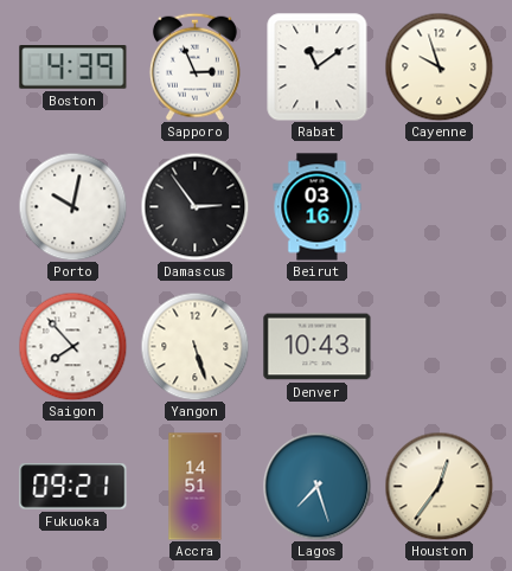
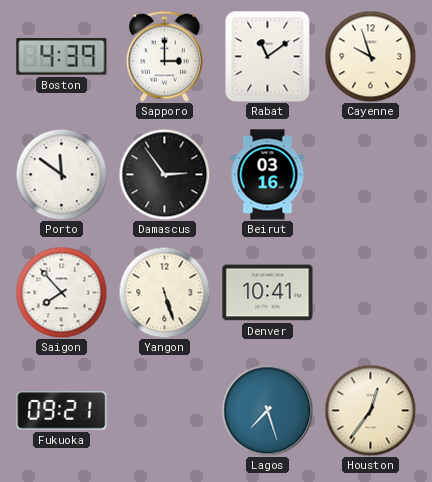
Sapporo: 2:56 -> 3:00 (164, 56)
Porto: 10:02 -> 11:51 (61, 174)
Denver: 10:43 -> 10:41 (268, 293)
Accra: 14:51 -> none (196, 487)
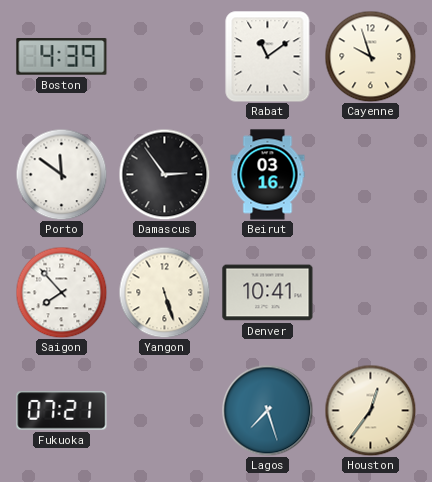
Sapporo: 3:00 -> none (164, 56)
Fukuoka: 09:21 -> 07:21 (62, 411)
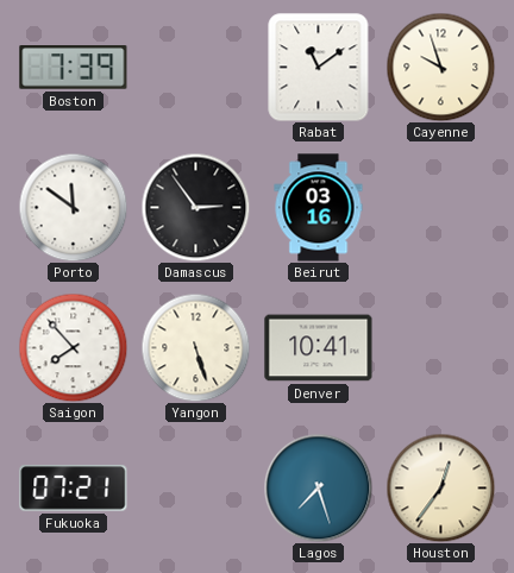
Boston: 4:39 -> 7:39 (74, 68)
